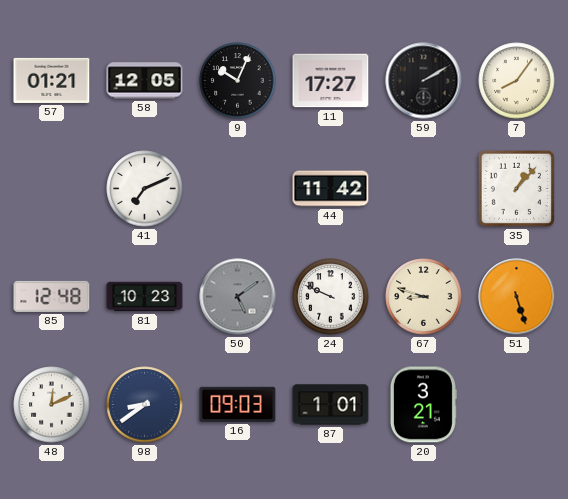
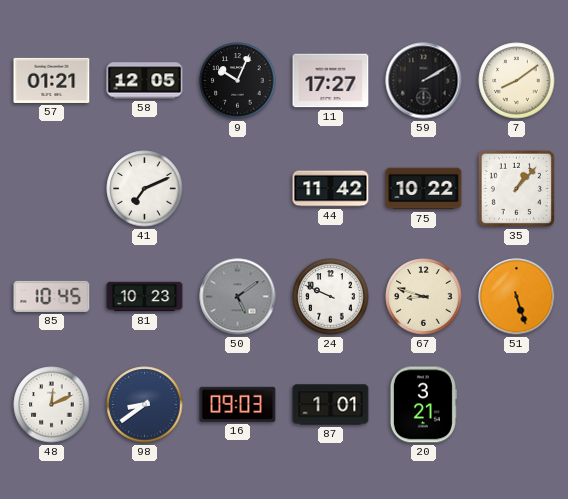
7: 8:06 -> 8:09 (517, 81)
75: none -> 10:22 (424, 189)
85: 12:48 -> 10:45 (52, 296)
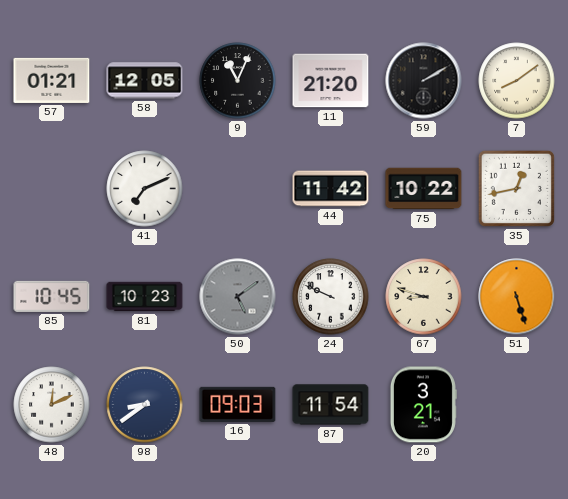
9: 10:04 -> 11:04 (238, 81)
11: 17:27 -> 21:20 (331, 81)
35: 1:07 -> 12:43 (516, 188)
87: 1:01 -> 11:54 (331, 405)
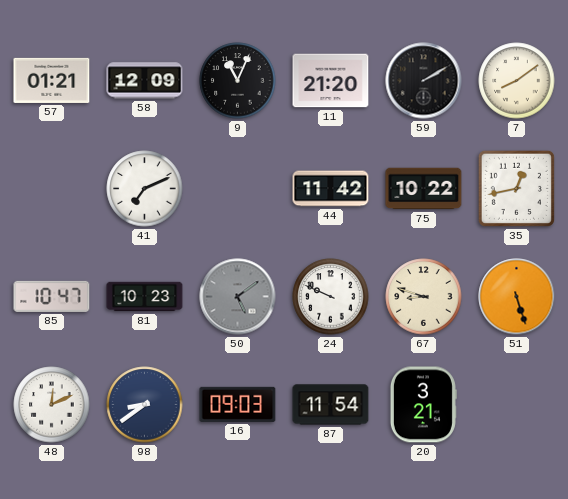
58: 12:05 -> 12:09 (145, 81)
85: 10:45 -> 10:47 (52, 296)
